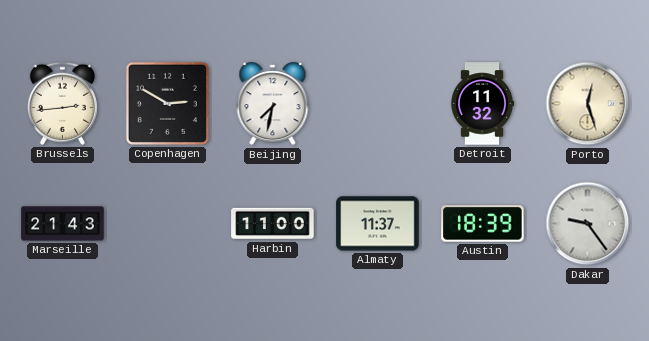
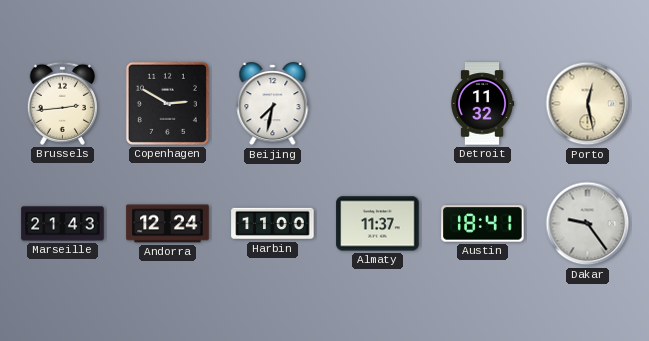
Porto: 12:27 -> 12:28 (588, 104)
Andorra: none -> 12:24 (168, 224)
Austin: 18:39 -> 18:41 (483, 224)
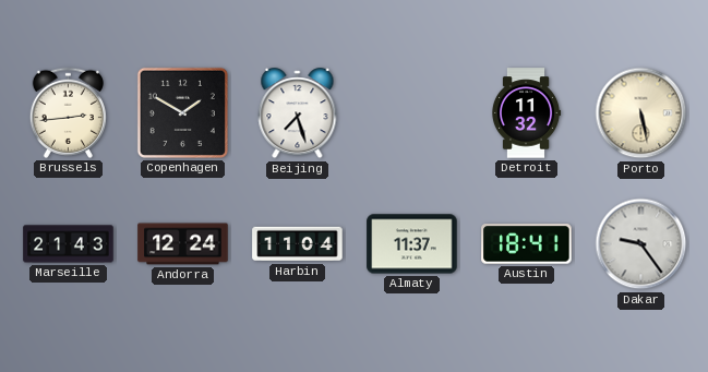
Copenhagen: 2:50 -> 1:50 (182, 112)
Beijing: 7:32 -> 7:27 (298, 113)
Porto: 12:28 -> 5:28 (641, 113)
Harbin: 11:00 -> 11:04 (298, 244)
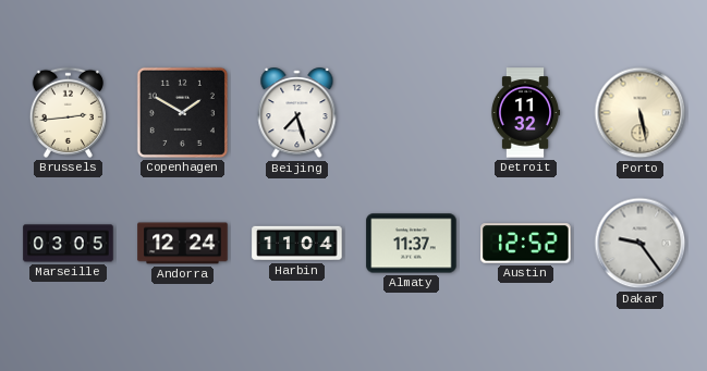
Marseille: 21:43 -> 03:05 (69, 244)
Austin: 18:41 -> 12:52 (526, 244)
